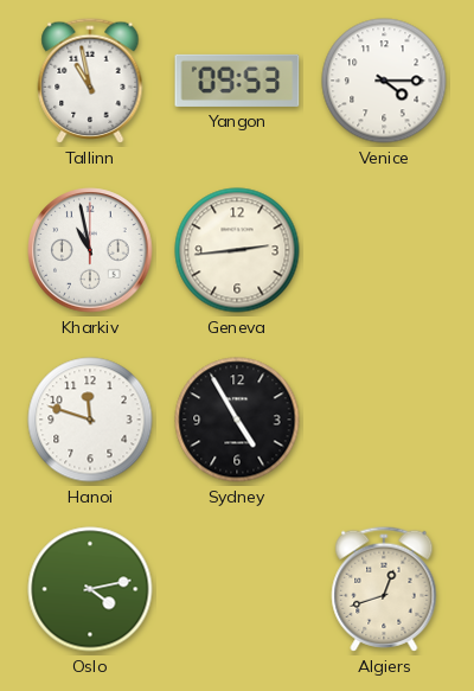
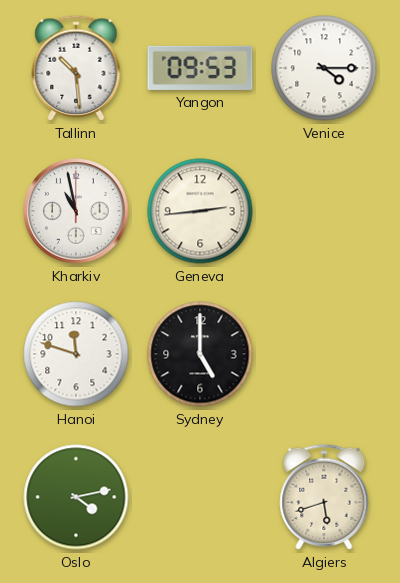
Tallinn: 10:58 -> 10:29 (76, 68)
Sydney: 4:55 -> 5:00 (200, 354)
Algiers: 12:42 -> 5:42 (324, 497)
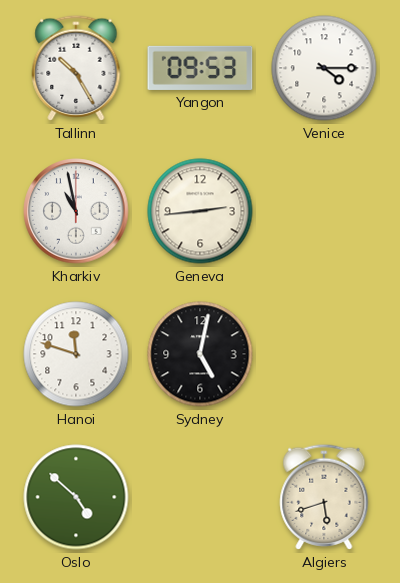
Tallinn: 10:29 -> 10:25 (76, 68)
Sydney: 5:00 -> 5:02 (200, 354)
Oslo: 4:13 -> 4:52 (76, 497)
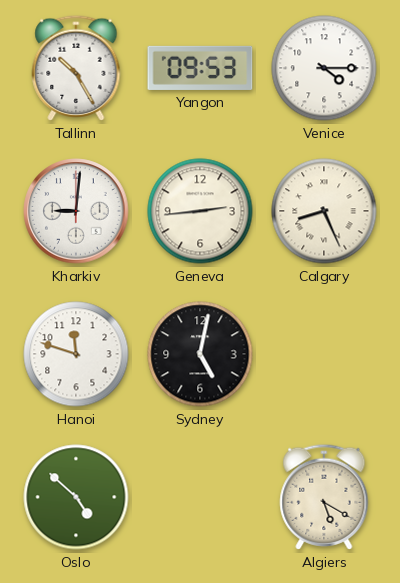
Kharkiv: 10:58 -> 9:01 (76, 211)
Calgary: none -> 8:26 (324, 211)
Algiers: 5:42 -> 5:20 (324, 497)
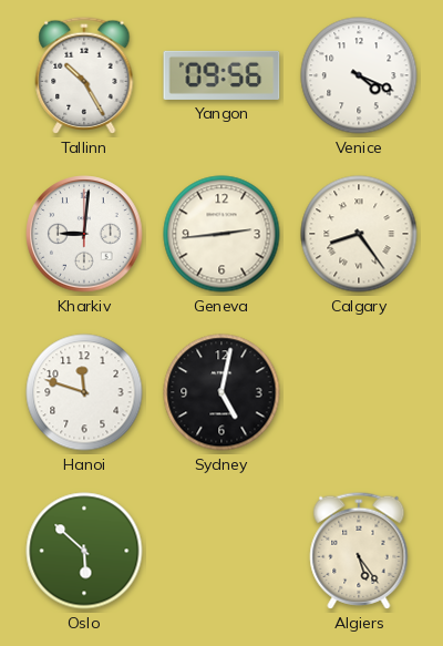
Yangon: 09:53 -> 09:56 (221, 75)
Venice: 4:15 -> 4:19 (359, 75)
Calgary: 8:26 -> 8:24 (359, 234)
Oslo: 4:52 -> 5:52 (84, 551)
Algiers: 5:20 -> 5:24 (359, 551)
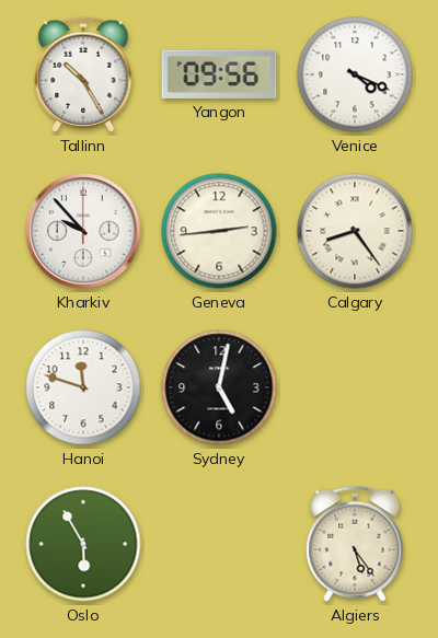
Kharkiv: 9:01 -> 9:53 (83, 231)
Oslo: 5:52 -> 5:55 (83, 544)
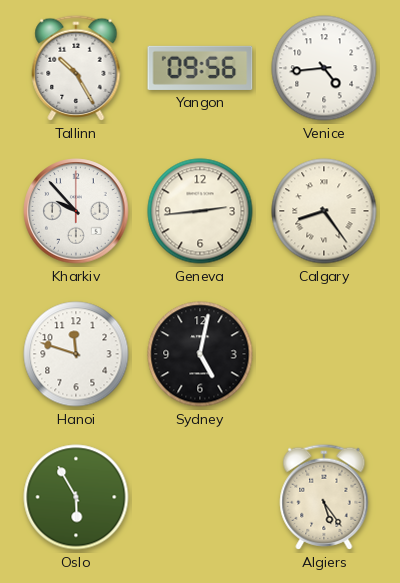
Venice: 4:19 -> 4:44 (324, 68)
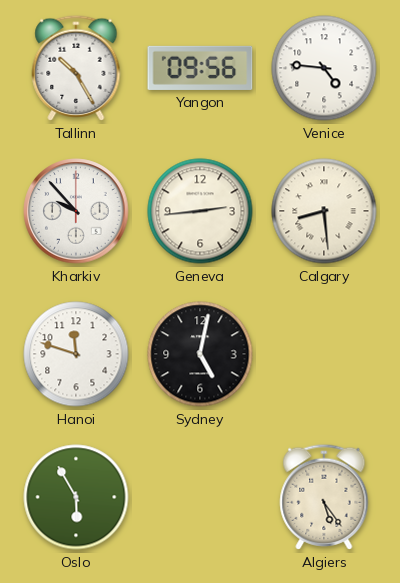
Venice: 4:44 -> 4:46 (324, 68)
Calgary: 8:24 -> 8:29 (324, 211)
